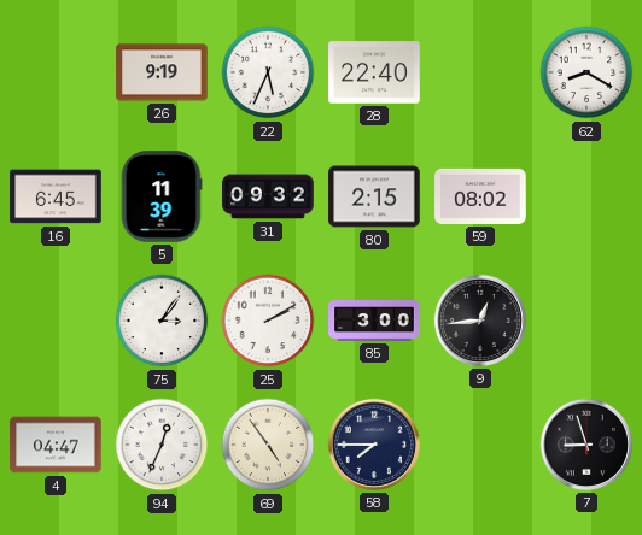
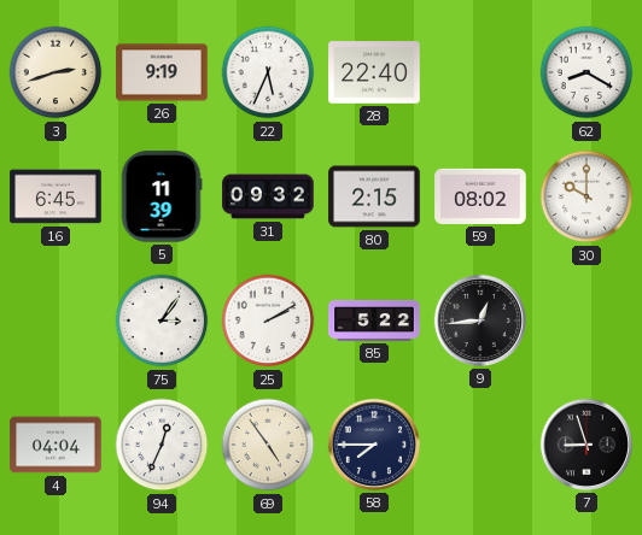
3: none -> 2:42 (56, 72)
30: none -> 10:00 (586, 196)
85: 3:00 -> 5:22 (374, 322)
4: 04:47 -> 04:04 (56, 445)
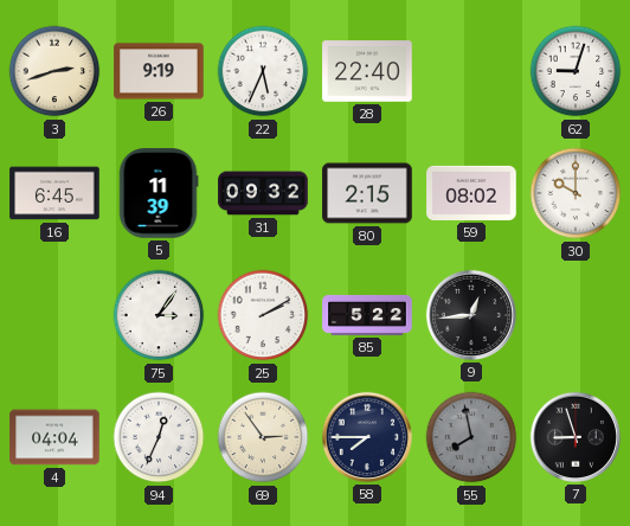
62: 8:20 -> 9:03 (576, 71)
69: 4:54 -> 2:54 (263, 437)
55: none -> 7:58 (471, 437)
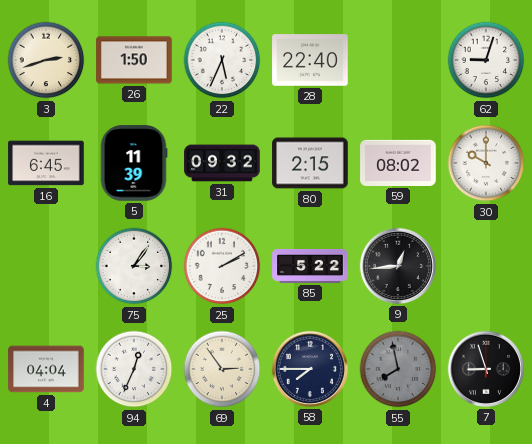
26: 9:19 -> 1:50 (134, 60)
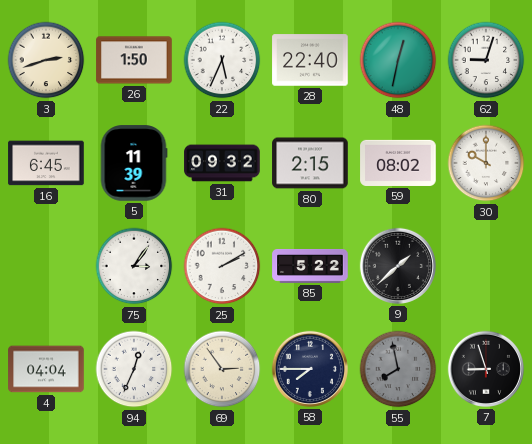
48: none -> 12:32 (398, 60)
9: 12:44 -> 1:38 (398, 266)
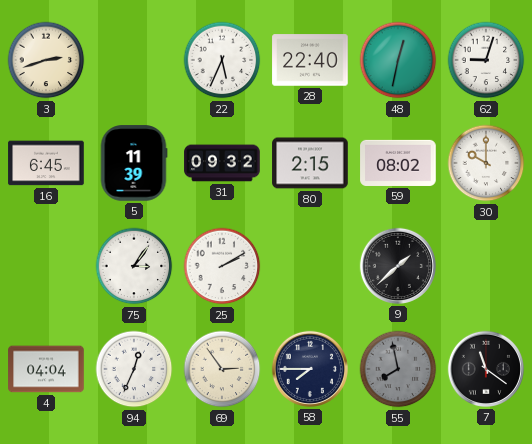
26: 1:50 -> none (134, 60)
85: 5:22 -> none (310, 267)
7: 8:57 -> 11:21 (486, 369)
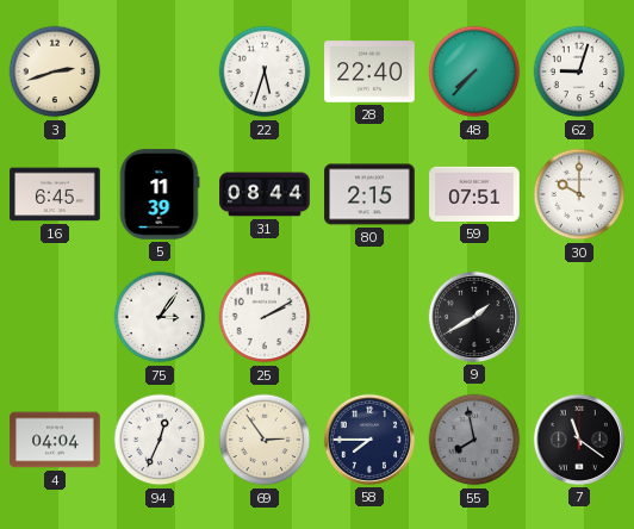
22: 5:34 -> 5:33 (265, 71)
48: 12:32 -> 7:37 (474, 71)
31: 09:32 -> 08:44 (265, 194)
59: 08:02 -> 07:51 (474, 194)
9: 1:38 -> 1:40 (474, 317)
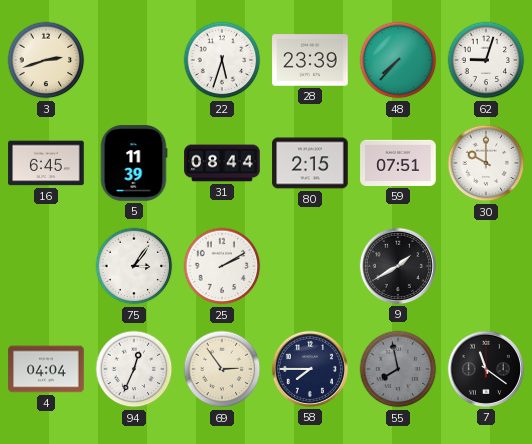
28: 22:40 -> 23:39 (310, 60)
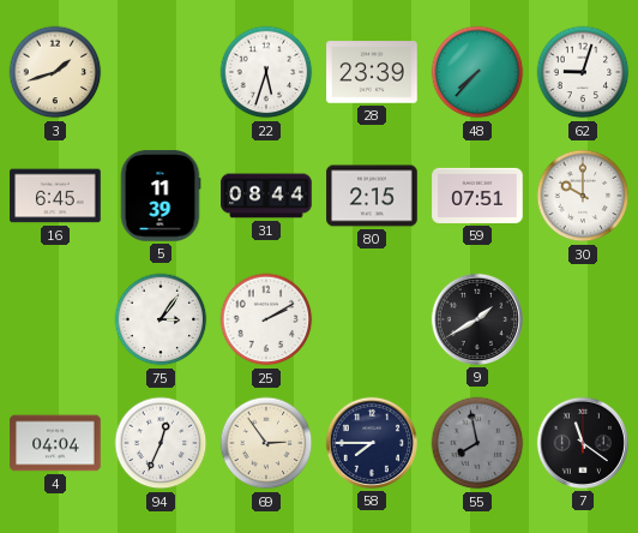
3: 2:42 -> 1:42 (55, 72)
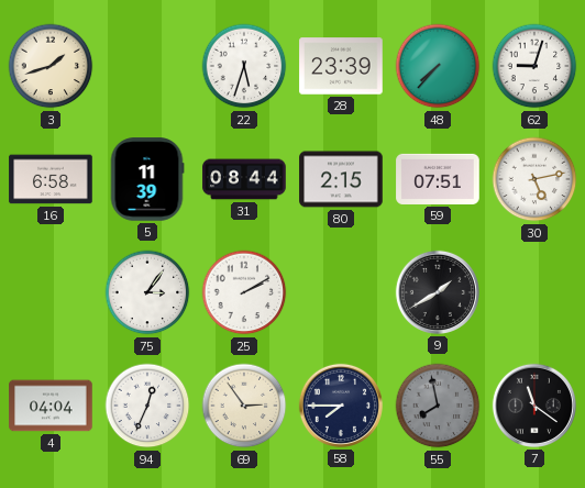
16: 6:45 -> 6:58 (51, 179)
30: 10:00 -> 5:13 (534, 179)
